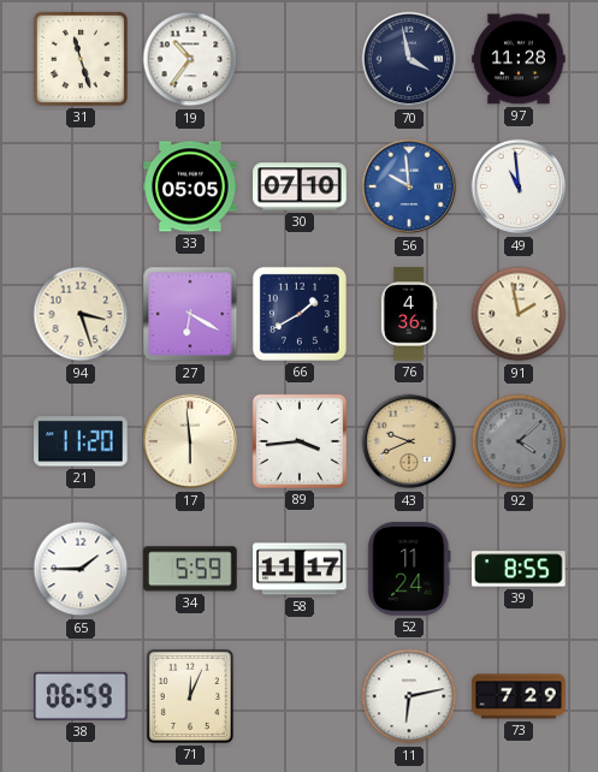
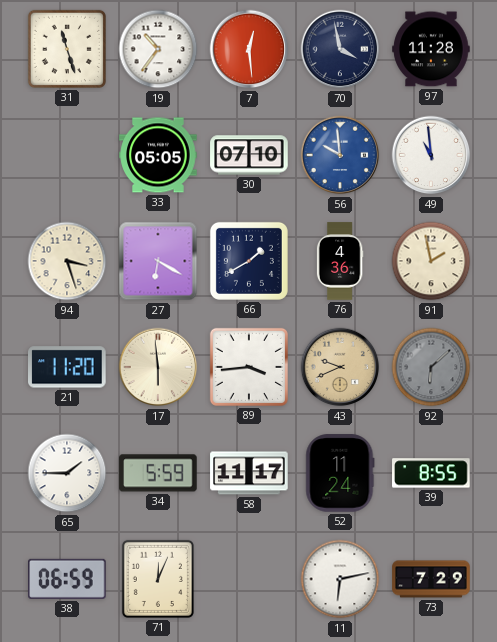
7: none -> 12:29 (249, 49)
92: 4:08 -> 6:08 (431, 367)
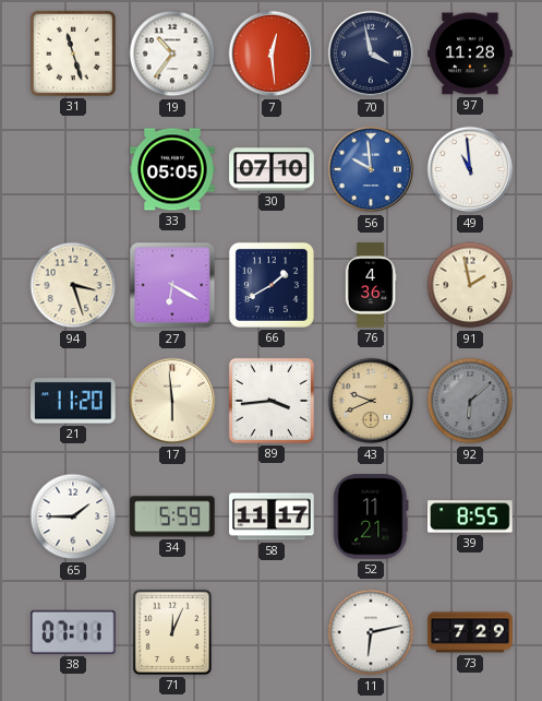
52: 11:24 -> 11:21 (371, 516)
38: 06:59 -> 07:11 (73, 632)
